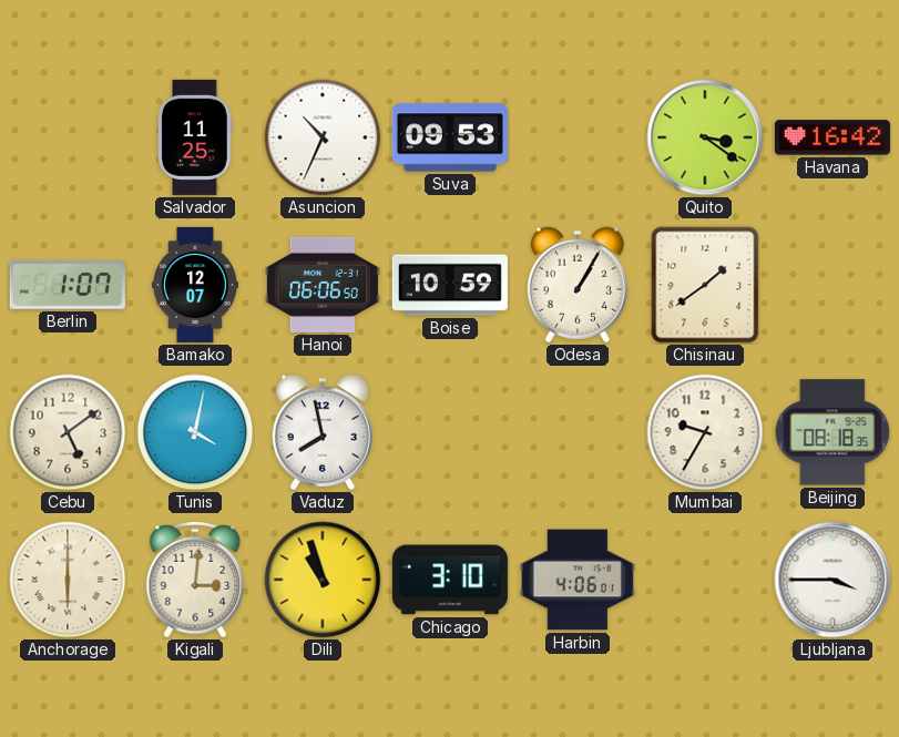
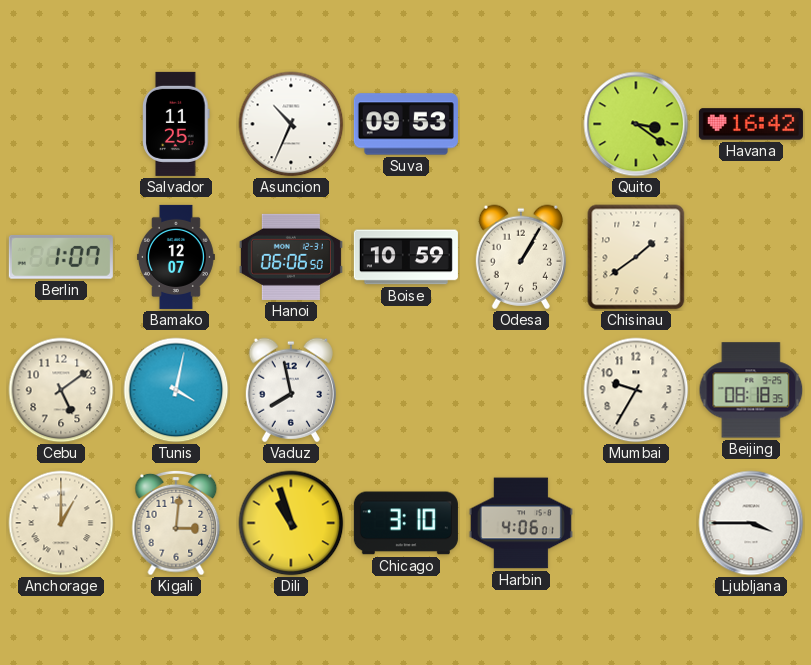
Anchorage: 6:00 -> 1:00 (61, 523)
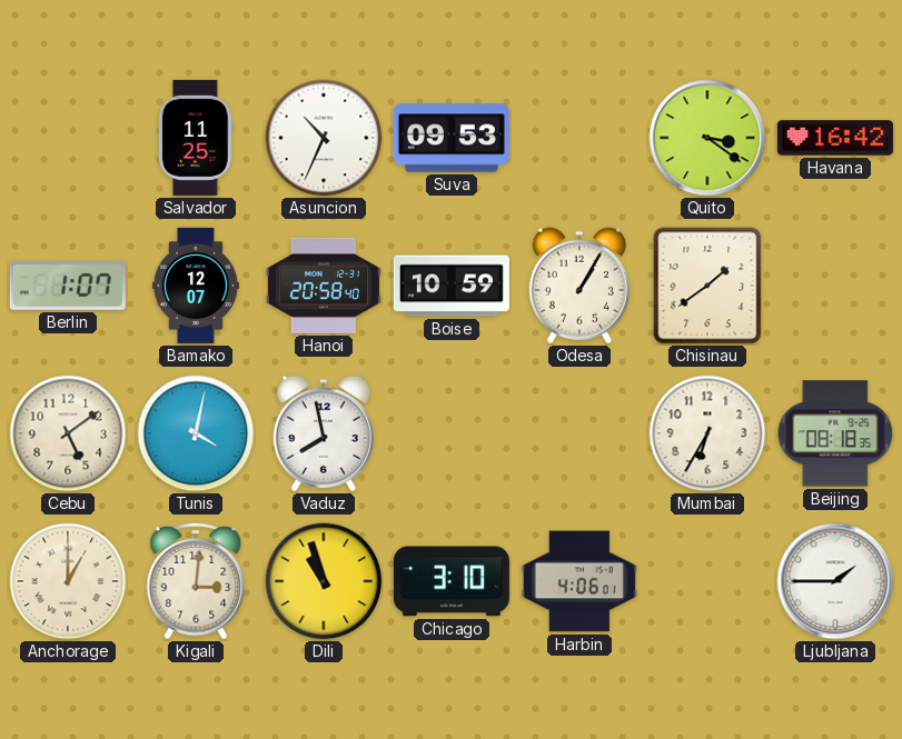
Hanoi: 06:06 -> 20:58 (324, 286)
Mumbai: 9:35 -> 6:35 (707, 433)
Ljubljana: 3:45 -> 1:45 (835, 581)
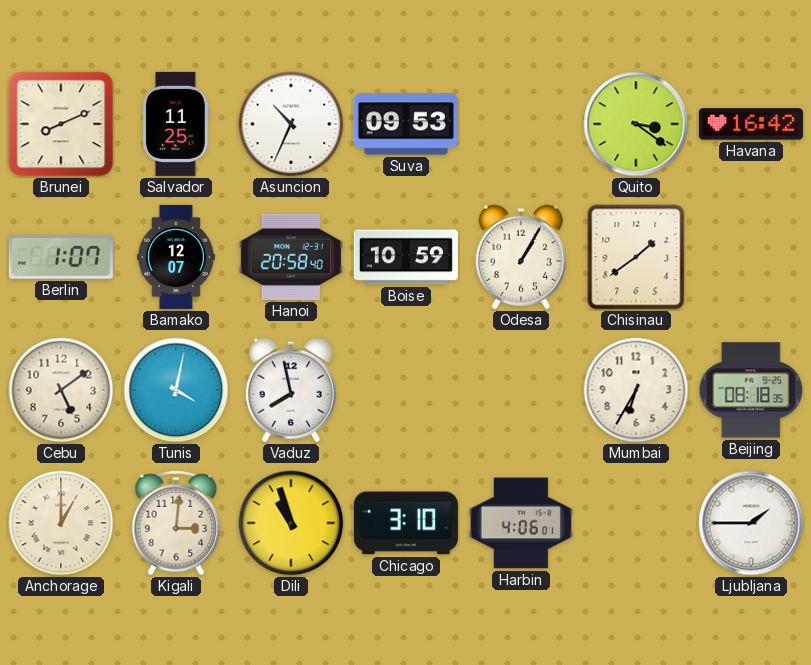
Brunei: none -> 8:11 (61, 124)
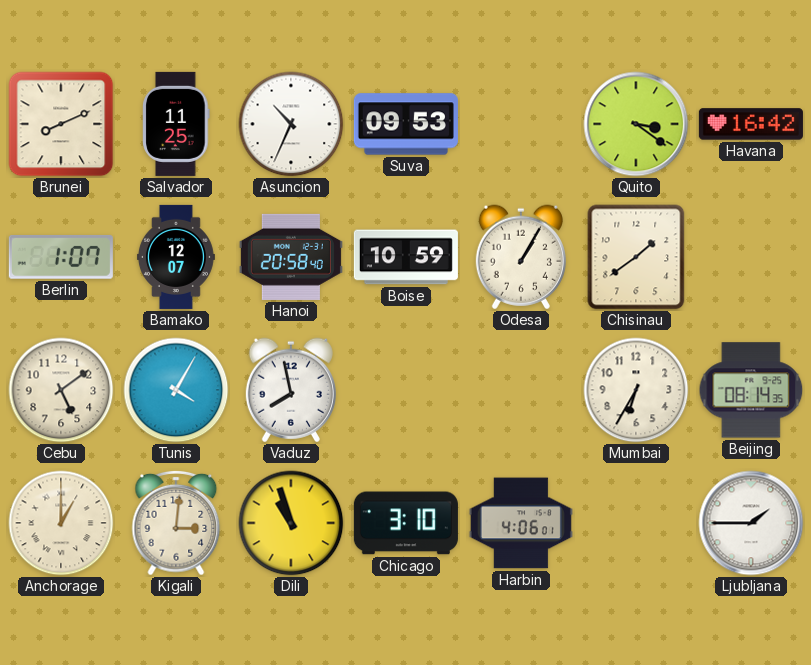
Tunis: 4:02 -> 4:05 (176, 390)
Beijing: 08:18 -> 08:14 (751, 390)
